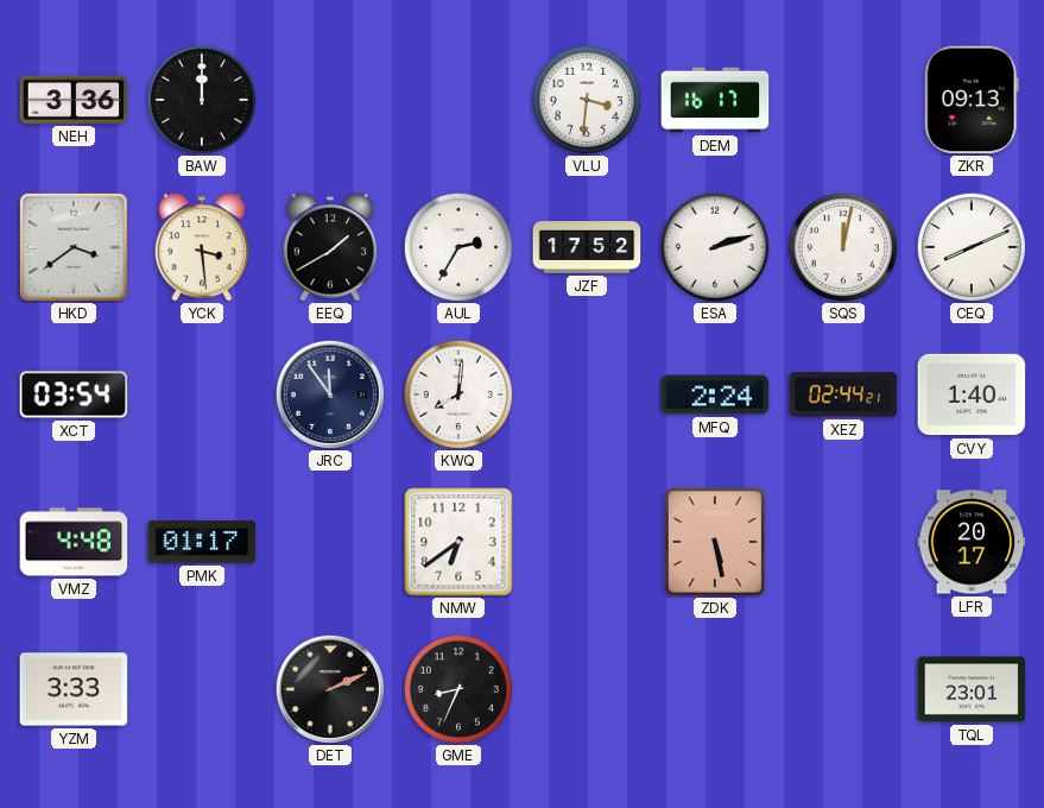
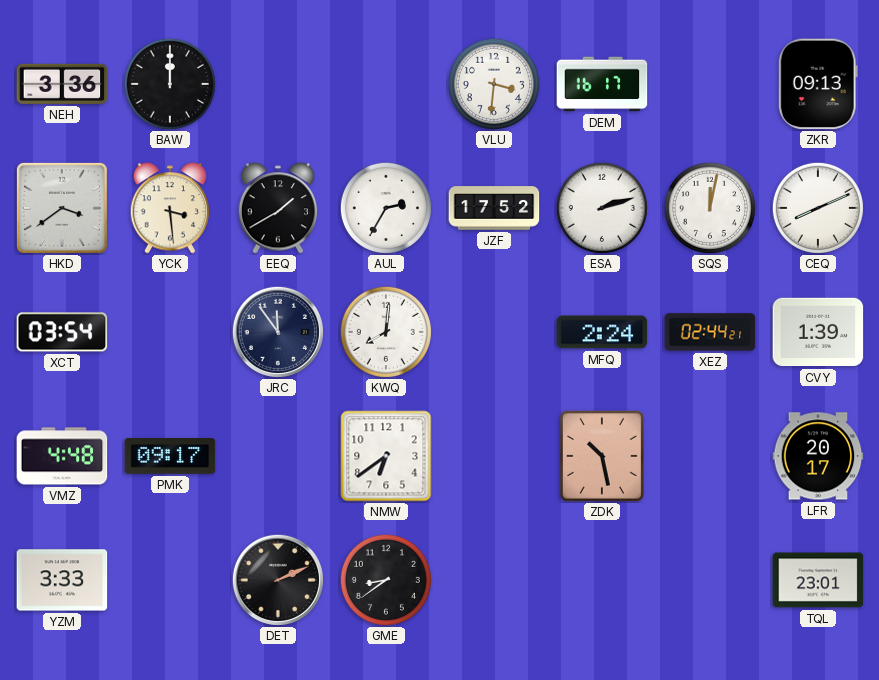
CVY: 1:40 -> 1:39 (818, 332)
PMK: 01:17 -> 09:17 (170, 456)
ZDK: 5:28 -> 10:28 (602, 456)
GME: 8:34 -> 8:39 (386, 580)
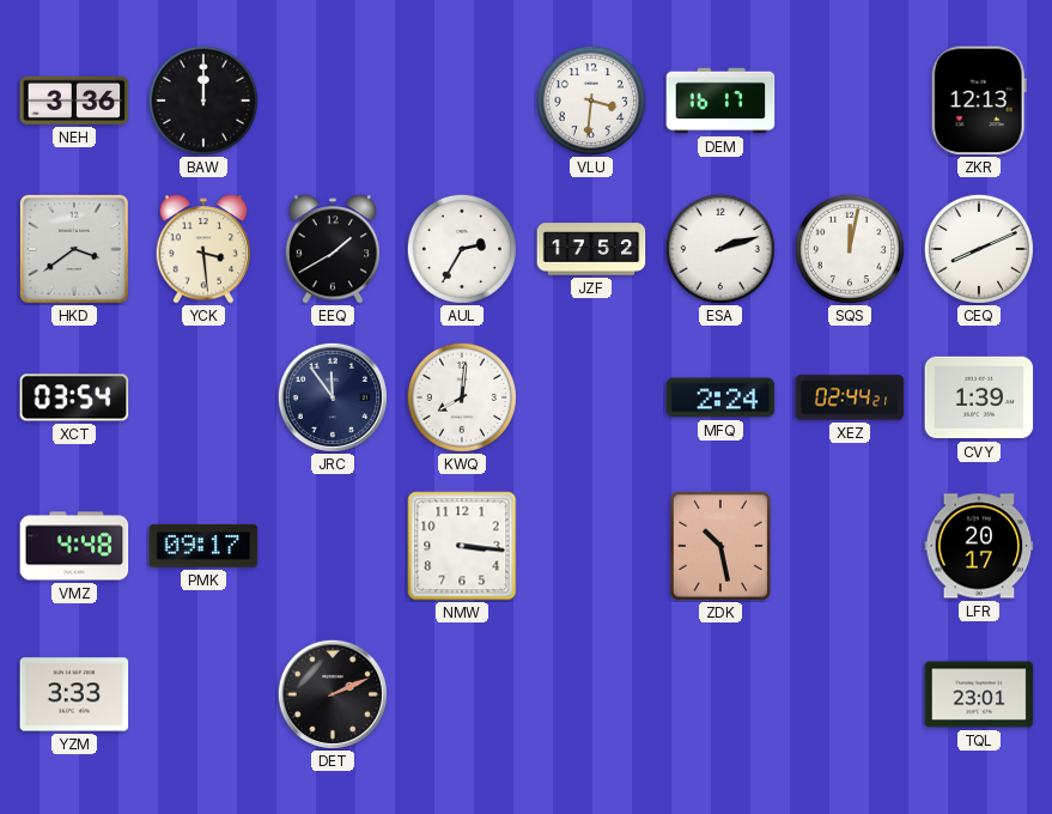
ZKR: 09:13 -> 12:13 (979, 101)
NMW: 6:39 -> 3:16 (462, 546)
GME: 8:39 -> none (386, 580)
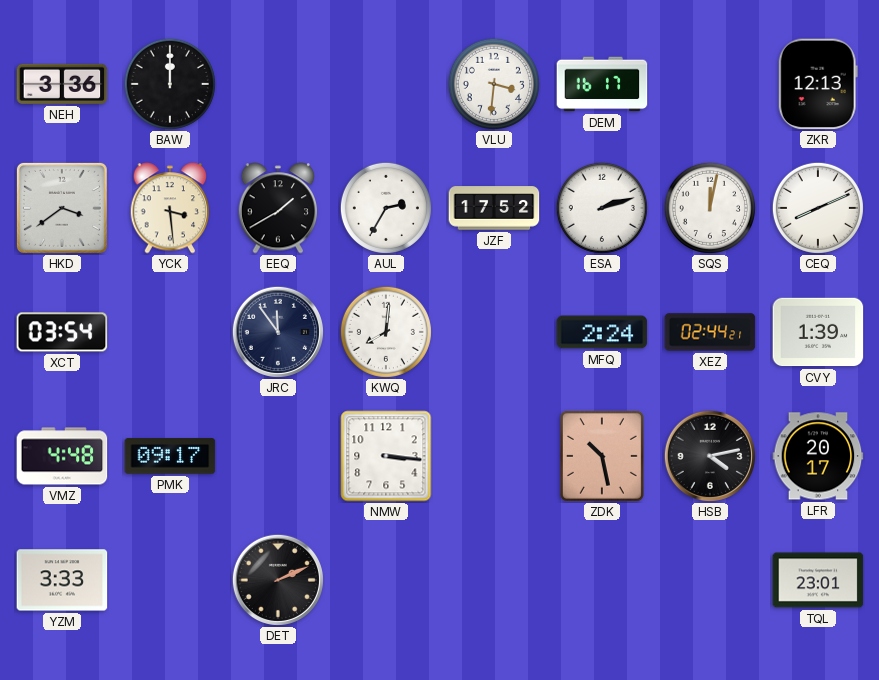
HSB: none -> 4:13 (710, 456)
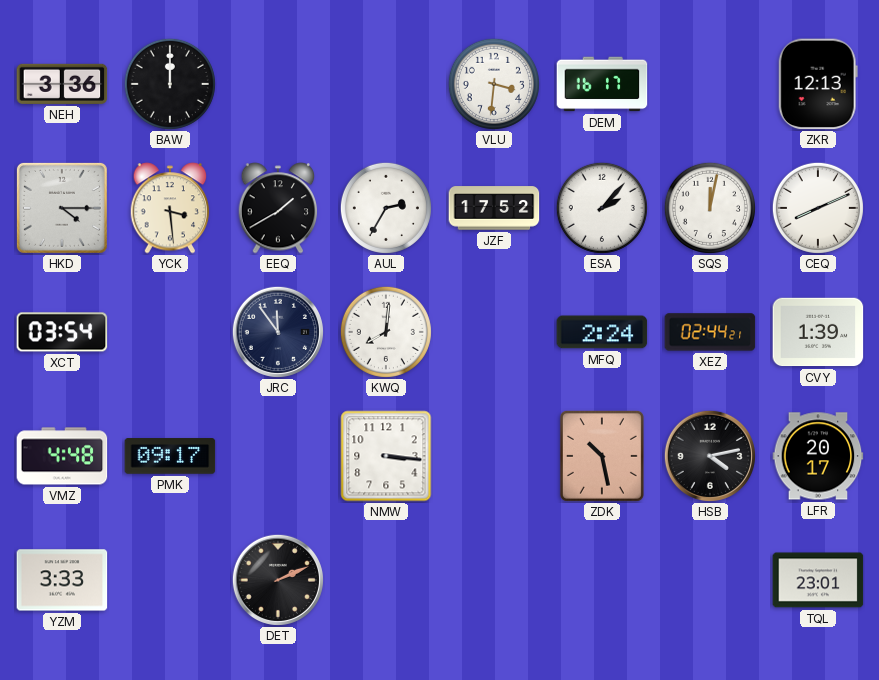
HKD: 3:39 -> 4:15 (62, 208)
ESA: 2:12 -> 2:07 (602, 208)
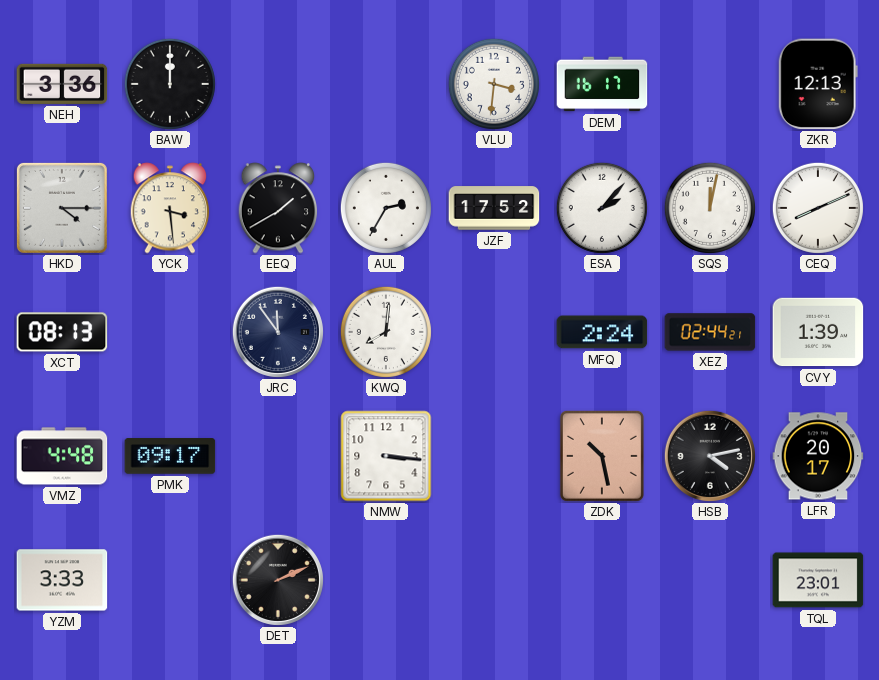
XCT: 03:54 -> 08:13 (62, 332)
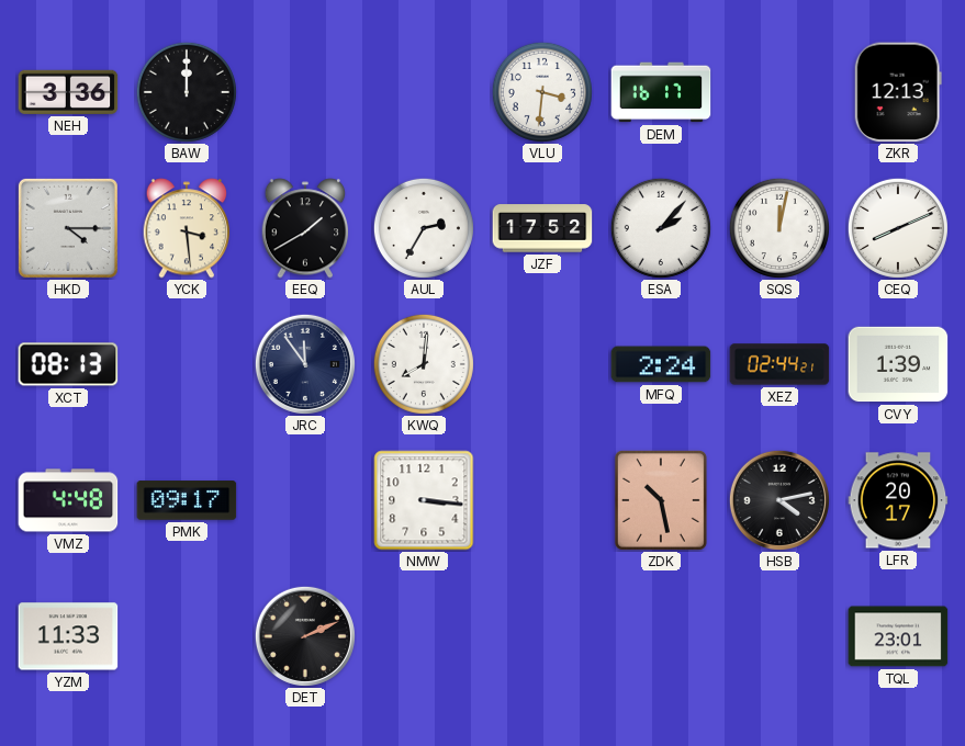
YZM: 3:33 -> 11:33 (68, 636)
